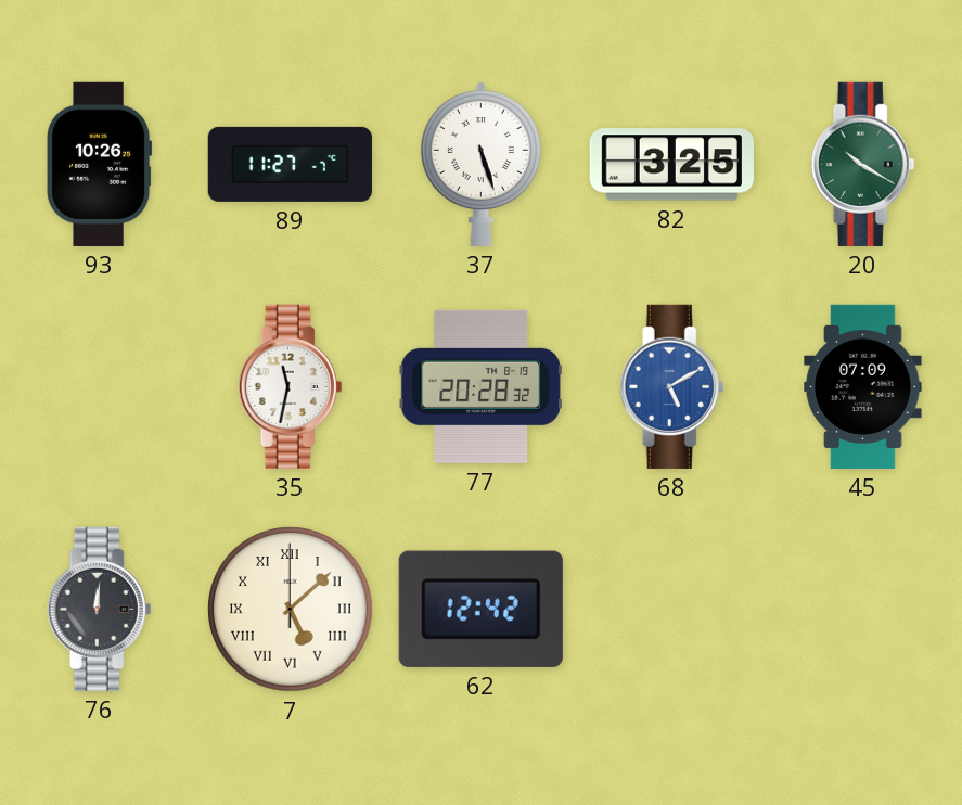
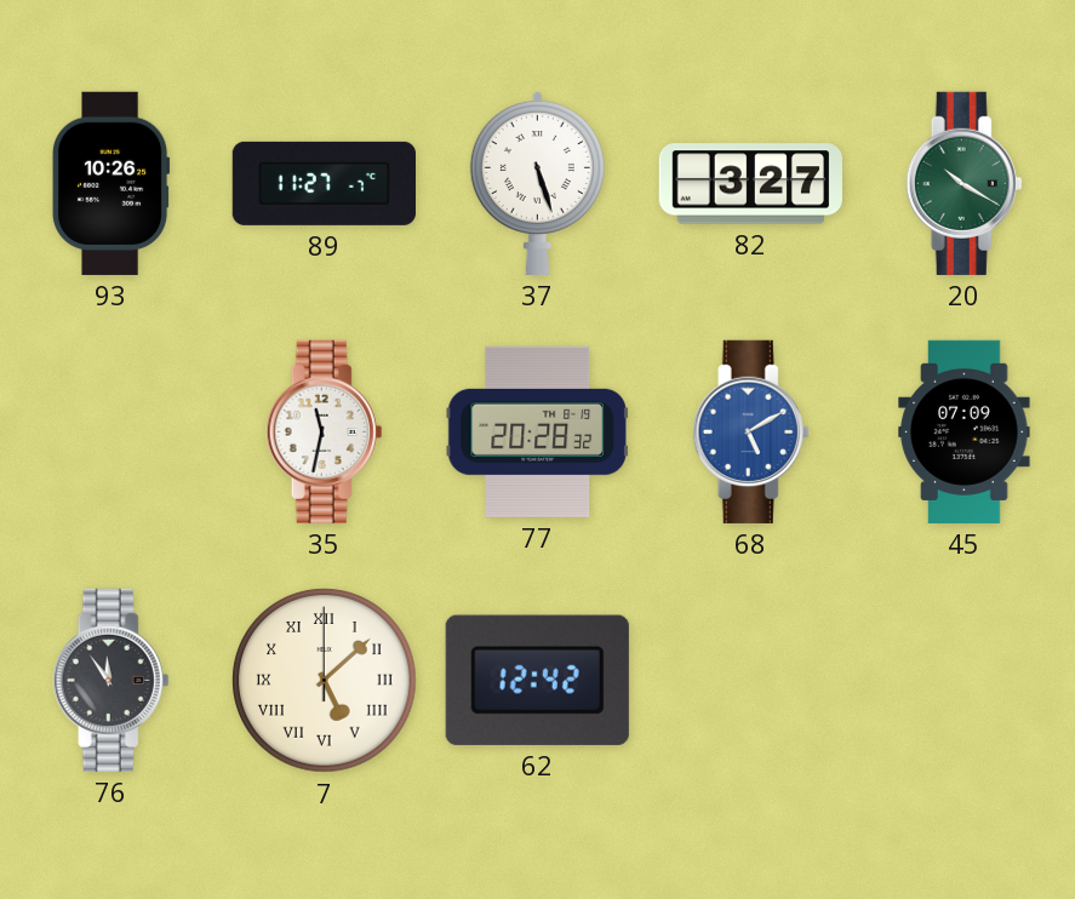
82: 3:25 -> 3:27 (750, 184)
76: 12:01 -> 11:54 (111, 680)
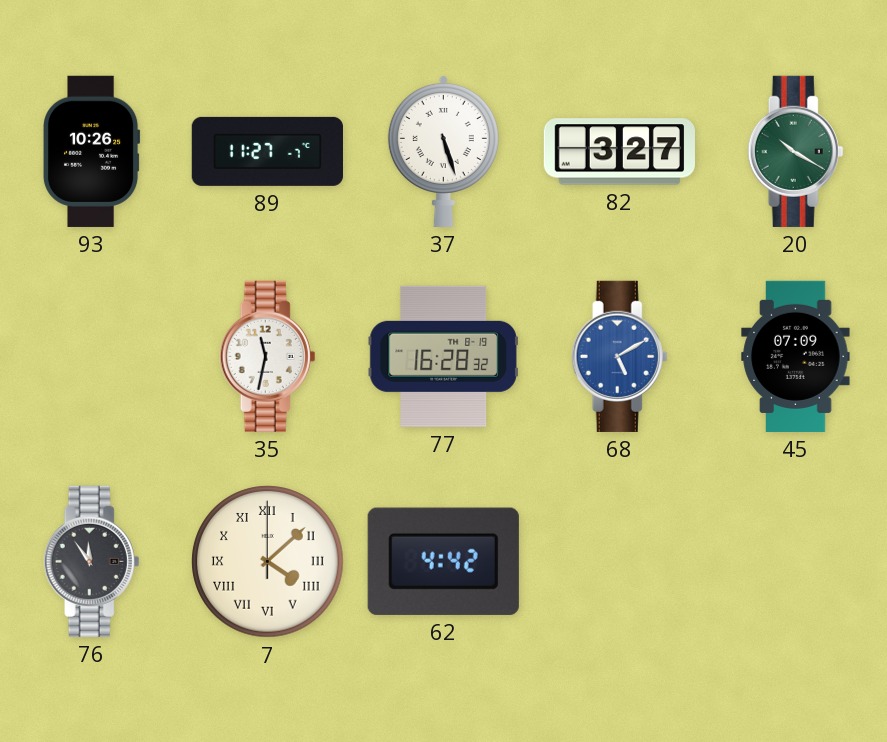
77: 20:28 -> 16:28 (443, 356)
7: 5:08 -> 4:08 (268, 562)
62: 12:42 -> 4:42 (443, 561)
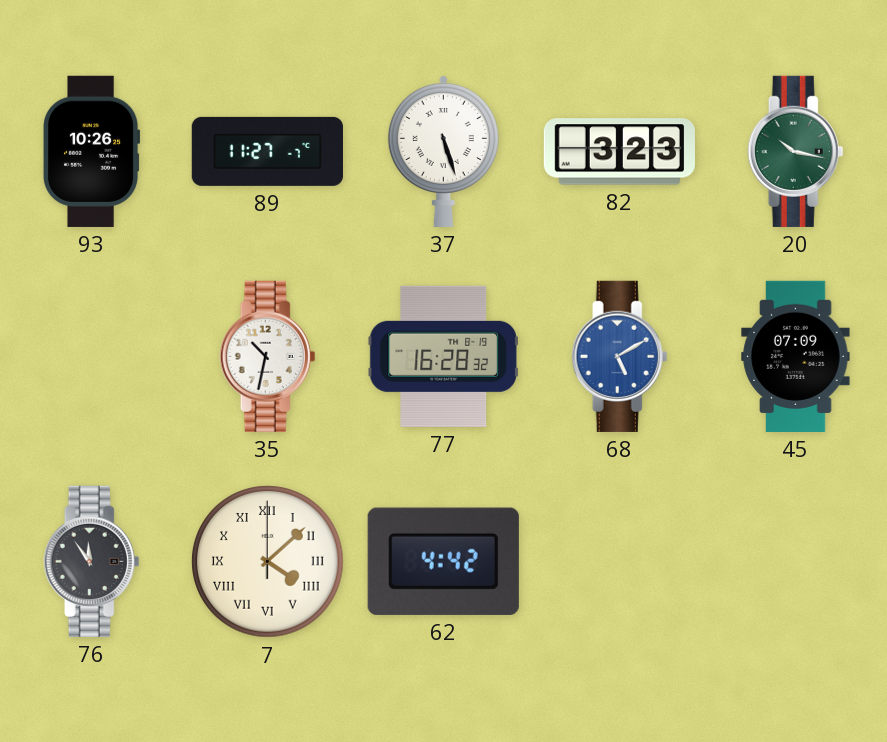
82: 3:27 -> 3:23 (619, 152)
20: 10:20 -> 10:17 (796, 151)
35: 11:32 -> 10:32 (268, 356)
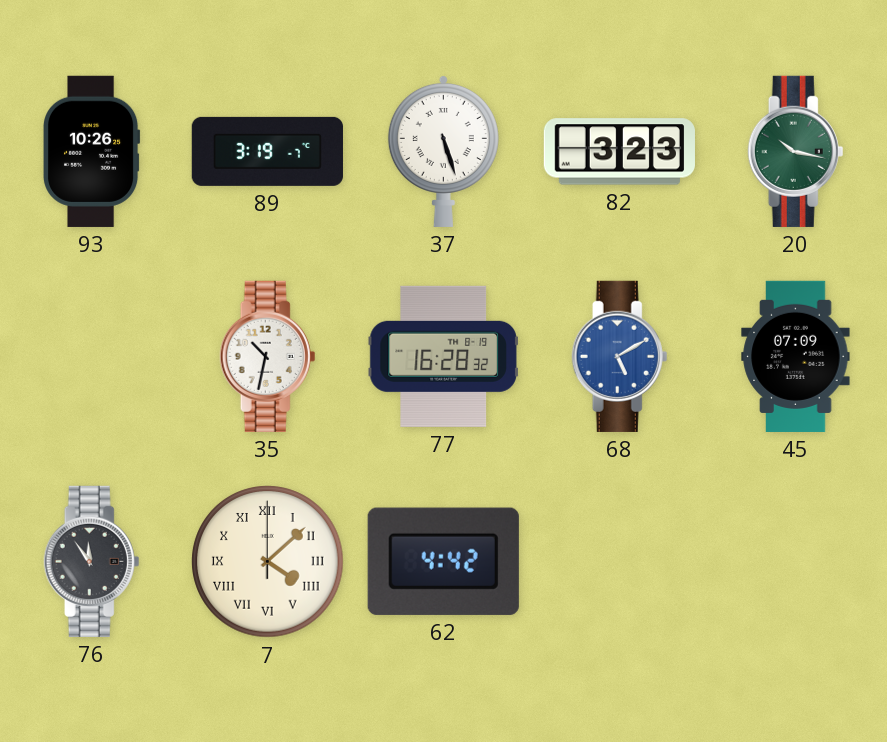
89: 11:27 -> 3:19 (267, 151)
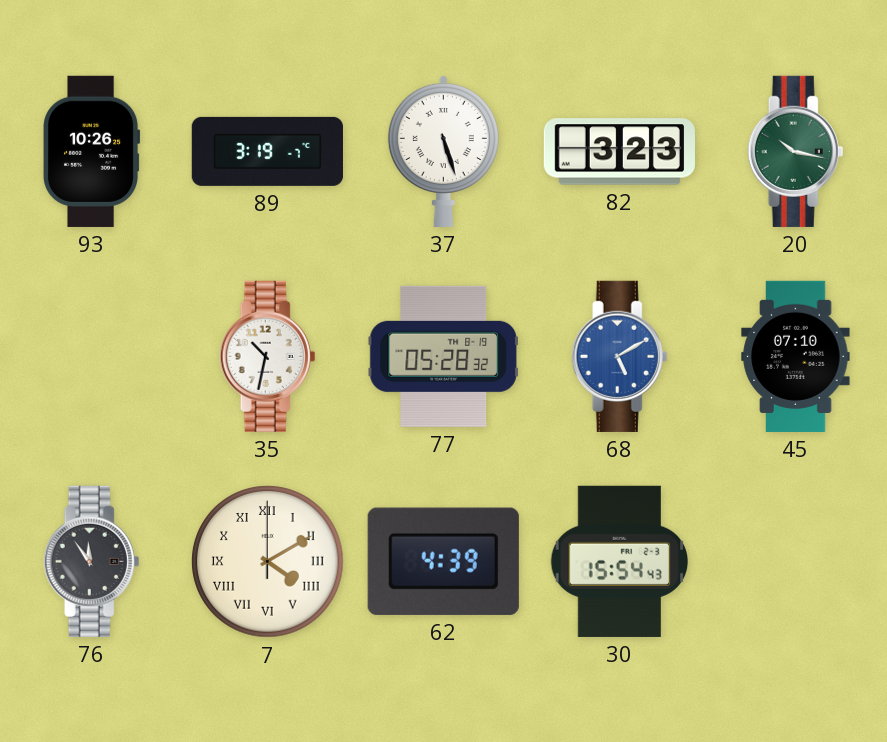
77: 16:28 -> 05:28 (443, 356)
45: 07:09 -> 07:10 (796, 356)
7: 4:08 -> 4:10 (268, 562)
62: 4:42 -> 4:39 (443, 561)
30: none -> 15:54 (620, 561)
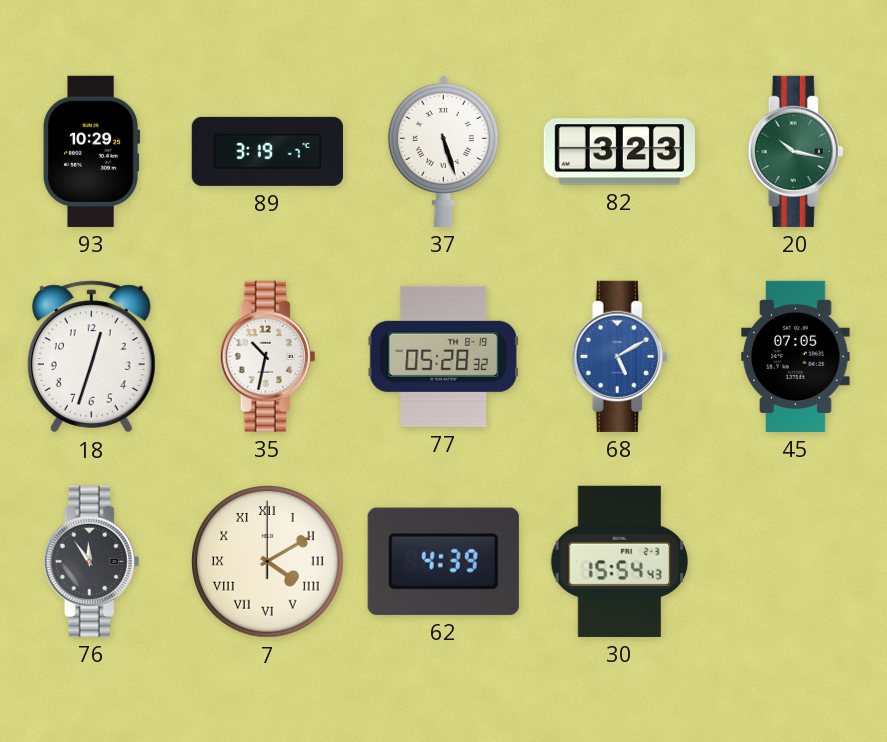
93: 10:26 -> 10:29 (92, 151)
18: none -> 12:33 (91, 357)
45: 07:10 -> 07:05 (796, 356)
